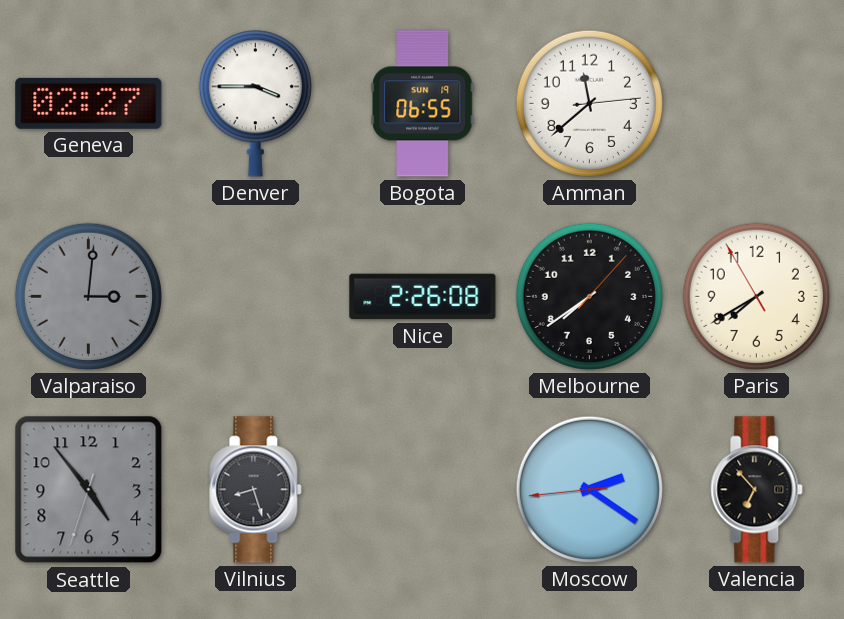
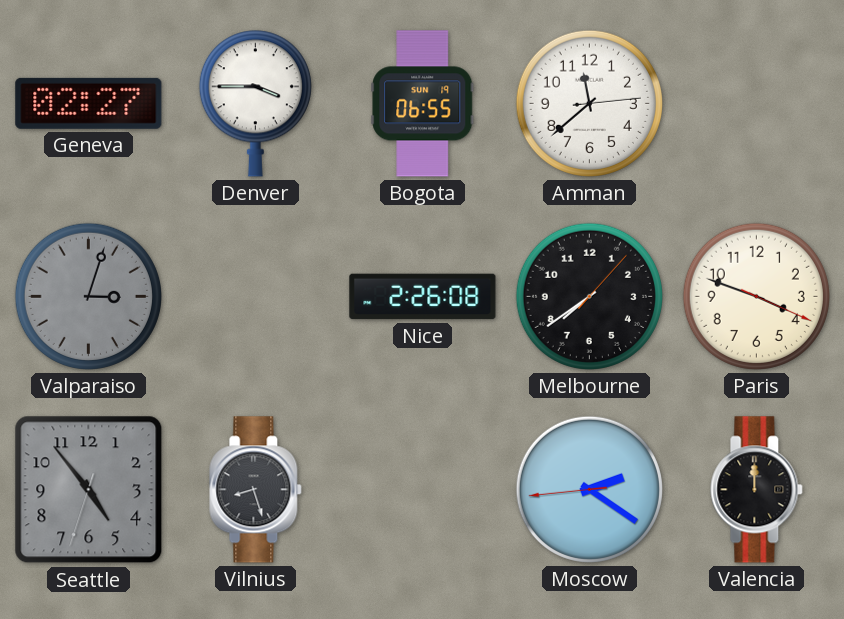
Valparaiso: 3:01 -> 3:03 (88, 296)
Paris: 7:39 -> 3:48 (756, 296)
Valencia: 6:53 -> 12:00 (757, 490)
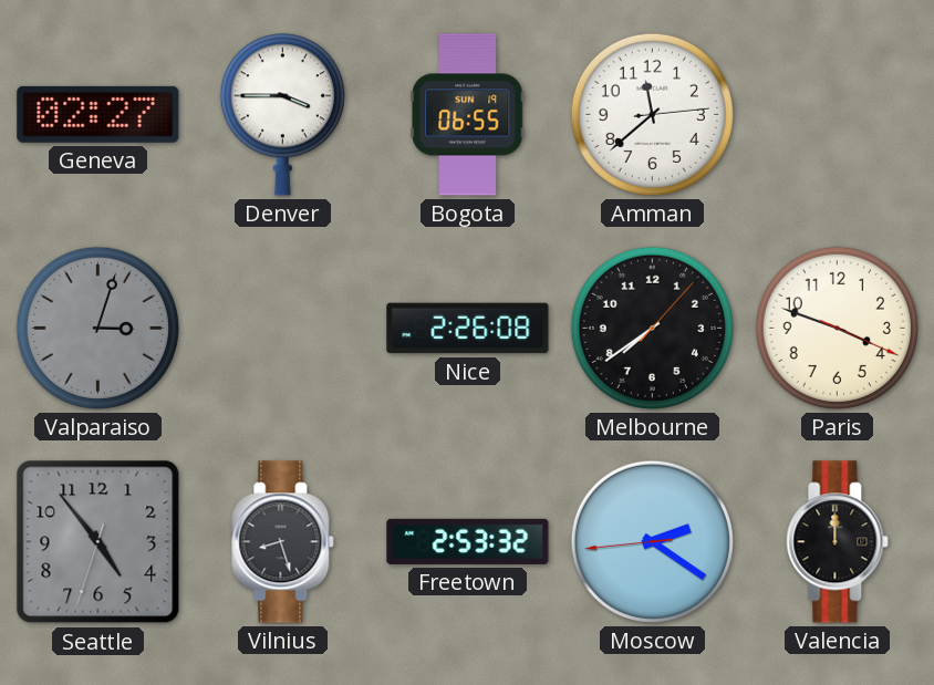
Freetown: none -> 2:53 (468, 541)
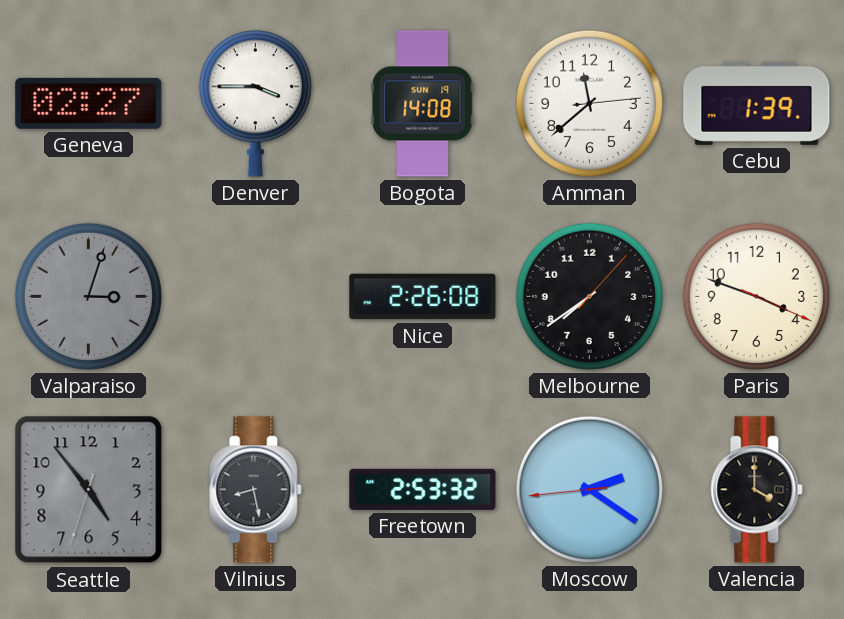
Bogota: 06:55 -> 14:08 (423, 104)
Cebu: none -> 1:39 (757, 103)
Vilnius: 8:27 -> 8:28 (256, 490)
Valencia: 12:00 -> 4:00 (757, 490)
